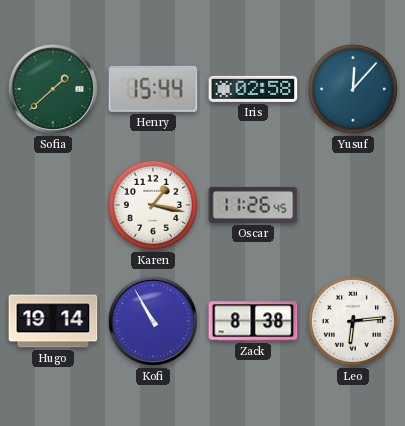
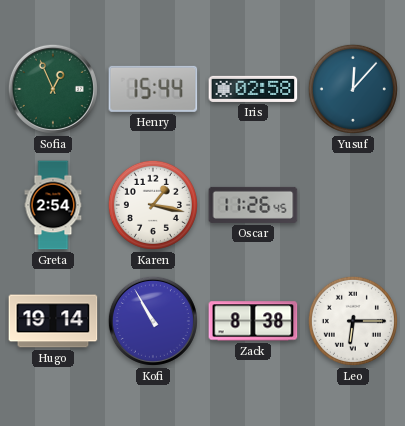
Sofia: 1:38 -> 12:56 (53, 89)
Greta: none -> 2:54 (53, 205)
Leo: 6:14 -> 6:15 (353, 321)
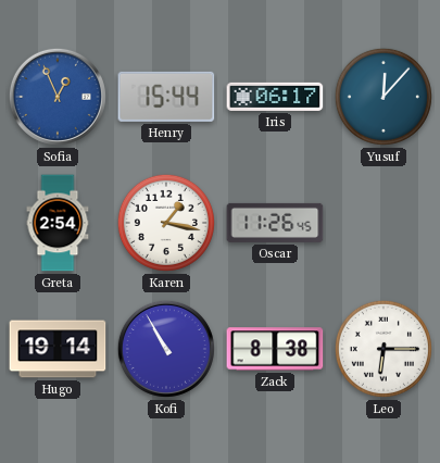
Sofia dial: green -> blue (58, 97)
Iris: 02:58 -> 06:17 (275, 97)
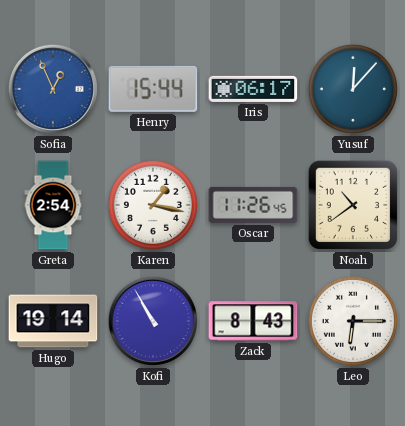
Noah: none -> 10:39 (353, 205)
Zack: 8:38 -> 8:43 (253, 321)
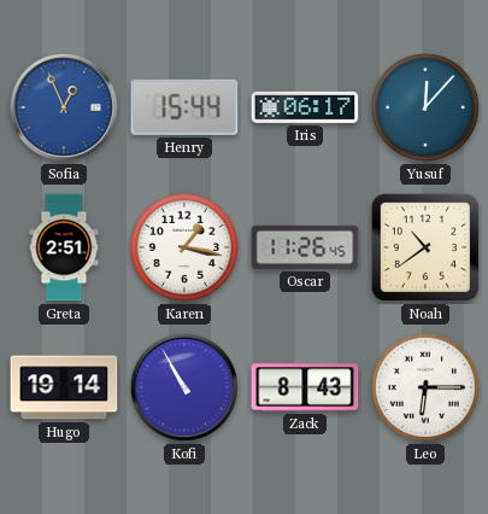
Greta: 2:54 -> 2:51 (64, 247)
